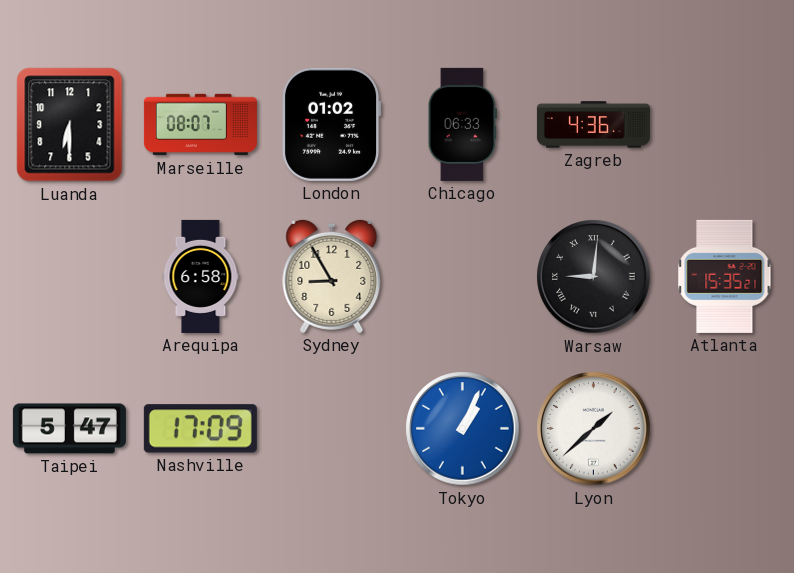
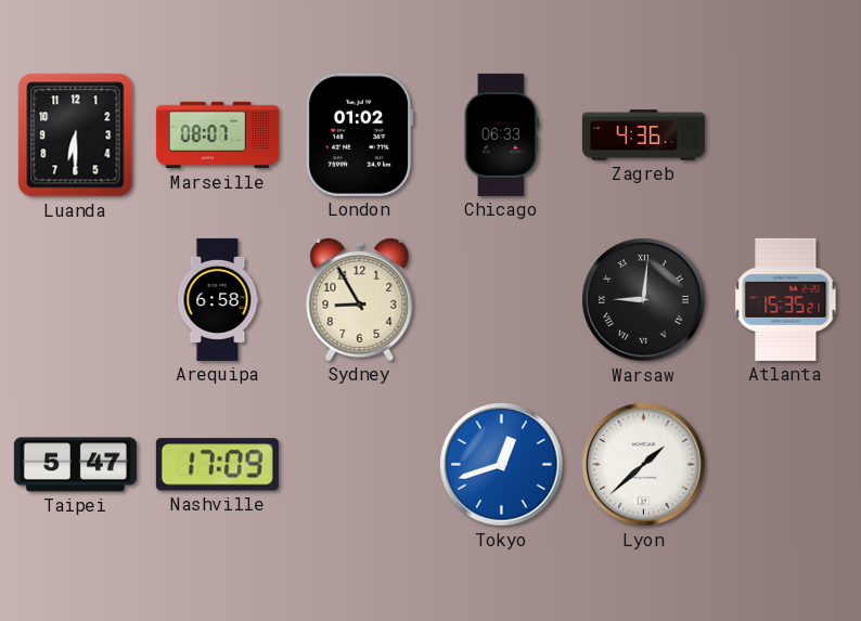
Tokyo: 1:04 -> 12:42 (502, 465)
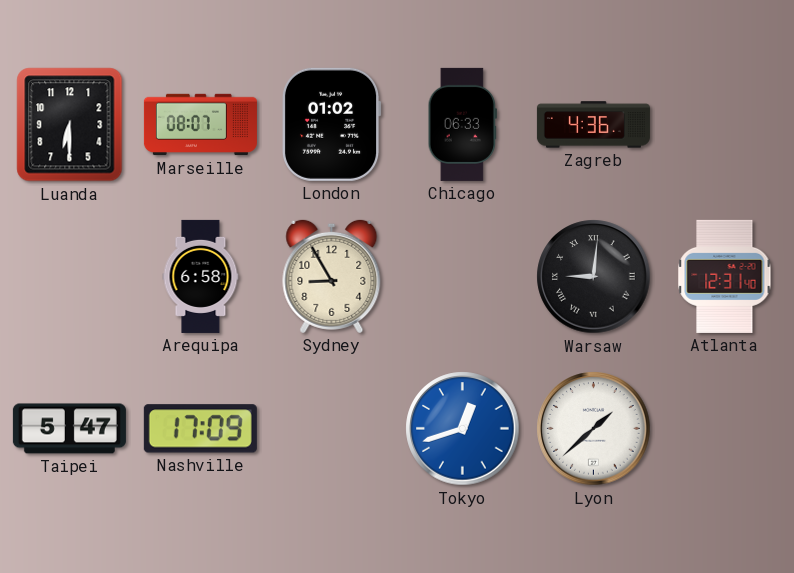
Atlanta: 15:35 -> 12:31 (725, 276)
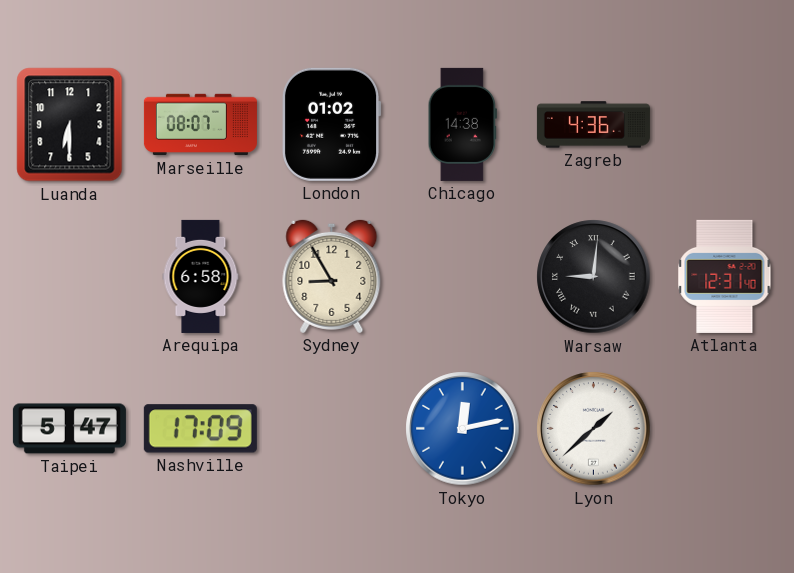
Chicago: 06:33 -> 14:38 (462, 124)
Tokyo: 12:42 -> 12:13 (463, 429)
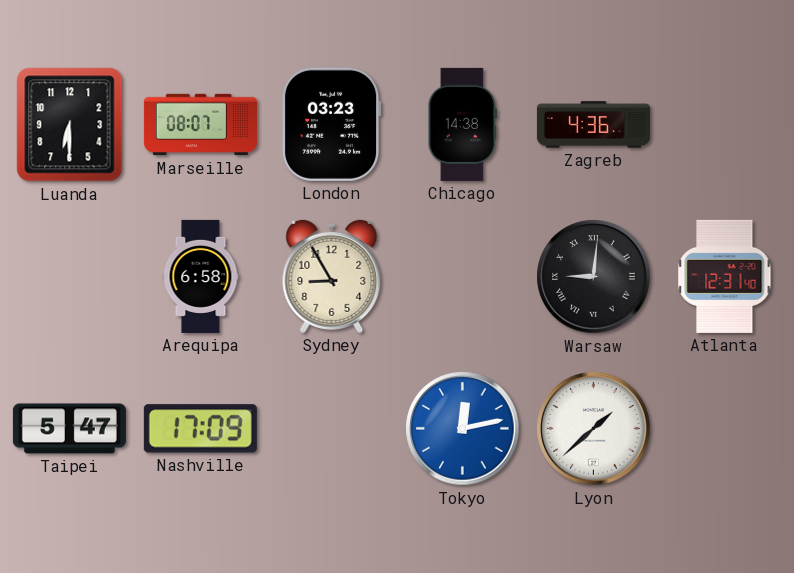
London: 01:02 -> 03:23 (331, 124)
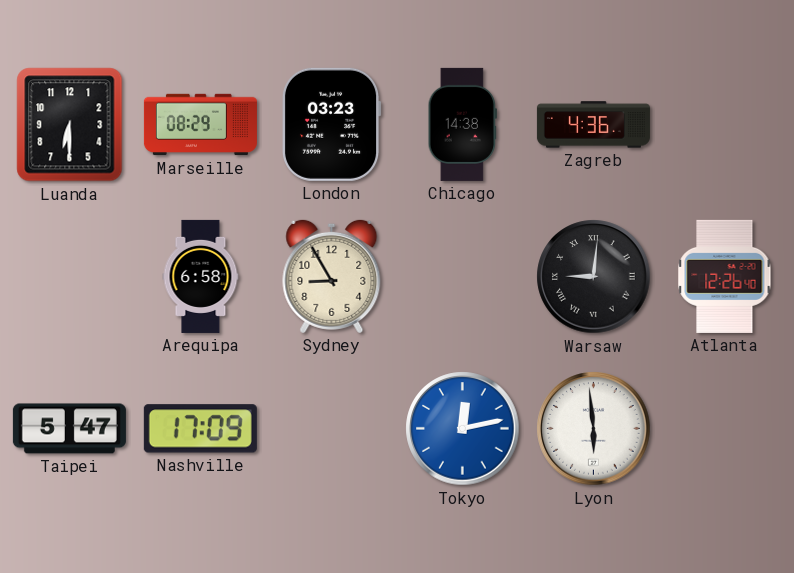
Marseille: 08:07 -> 08:29 (200, 125)
Atlanta: 12:31 -> 12:26 (725, 276)
Lyon: 1:38 -> 5:59 (594, 429)
